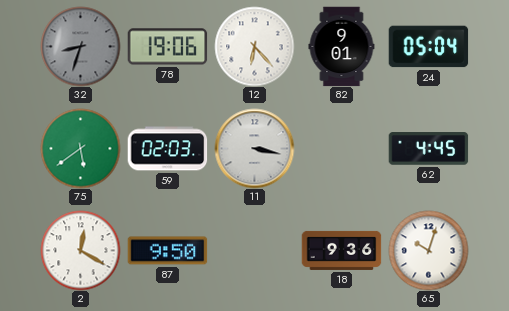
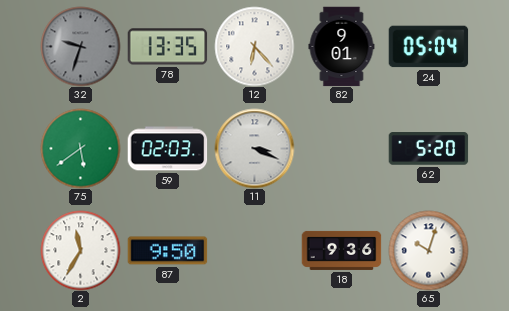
32: 8:33 -> 9:33 (80, 46)
78: 19:06 -> 13:35 (167, 47)
11: 3:17 -> 3:19 (254, 148)
62: 4:45 -> 5:20 (428, 149)
2: 12:20 -> 11:35 (80, 250)
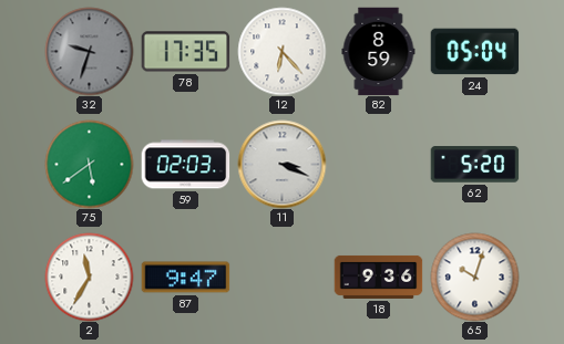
78: 13:35 -> 17:35 (185, 52)
82: 9:01 -> 8:59 (379, 51)
87: 9:50 -> 9:47 (185, 278)
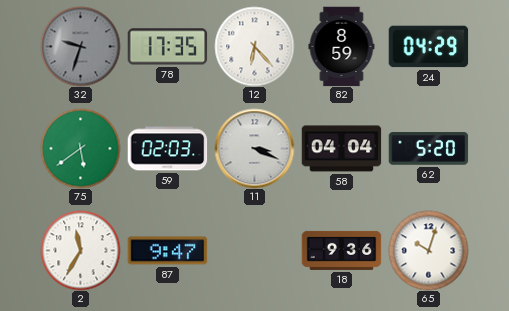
24: 05:04 -> 04:29 (428, 47)
58: none -> 04:04 (341, 149)
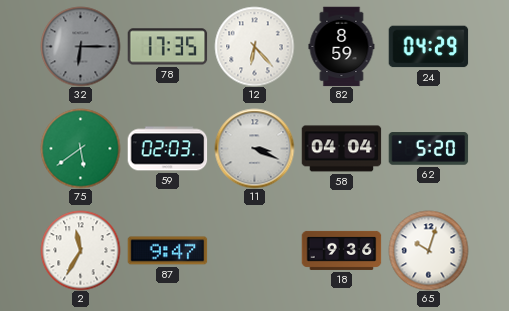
32: 9:33 -> 6:15 (80, 46)
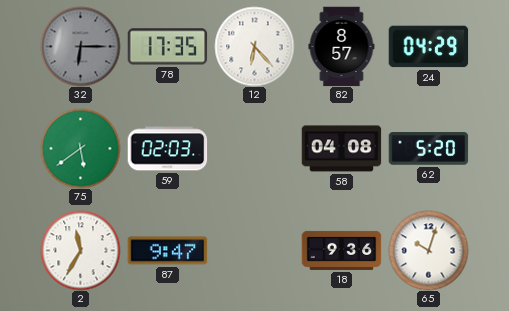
82: 8:59 -> 8:57 (342, 46)
11: 3:19 -> none (254, 148)
58: 04:04 -> 04:08 (341, 149)
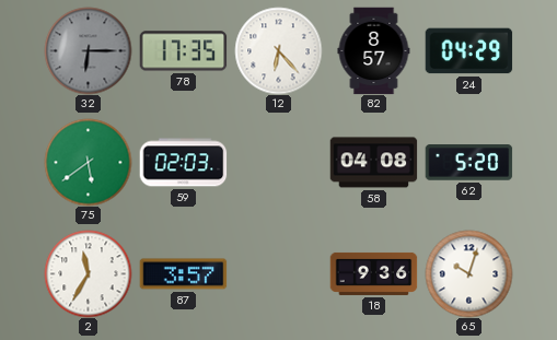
87: 9:47 -> 3:57 (183, 274)
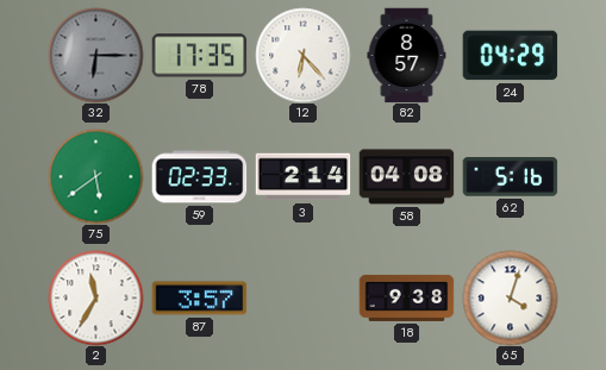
59: 02:03 -> 02:33 (199, 177)
3: none -> 2:14 (302, 177)
62: 5:20 -> 5:16 (510, 177)
18: 9:36 -> 9:38 (406, 297)
65: 10:03 -> 4:03 (510, 297)
